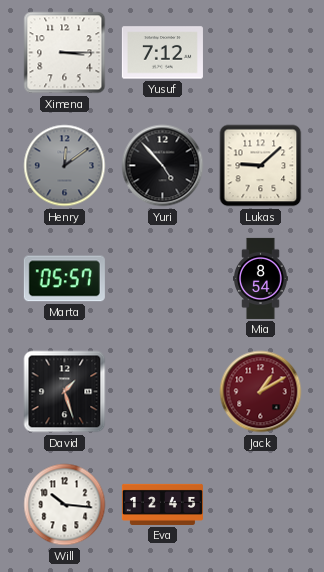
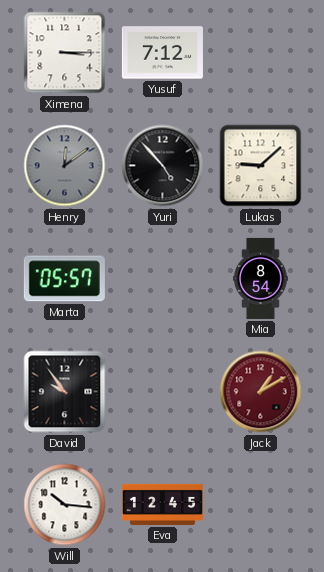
David: 1:27 -> 9:54 (65, 392)
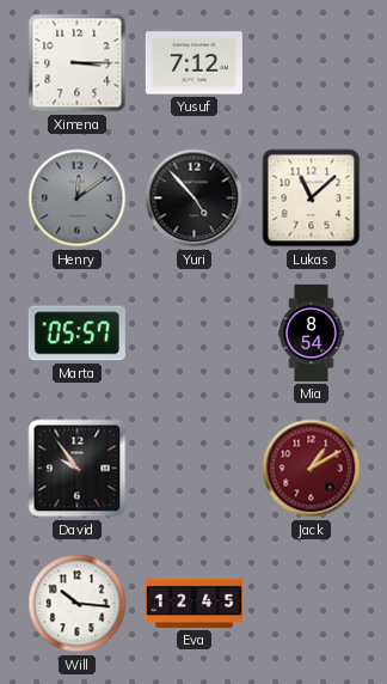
Lukas: 9:08 -> 11:08 (312, 199)
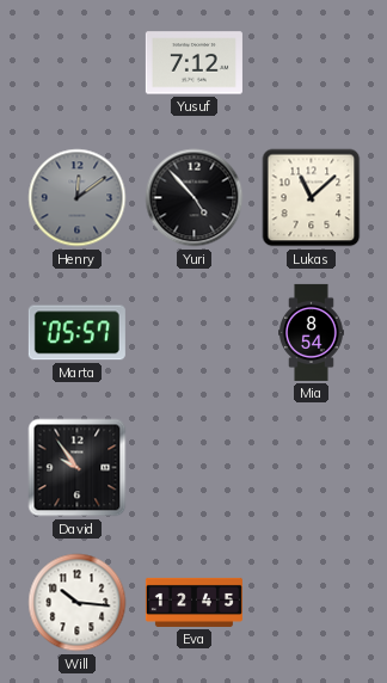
Ximena: 3:15 -> none (78, 63)
Jack: 1:10 -> none (312, 469)
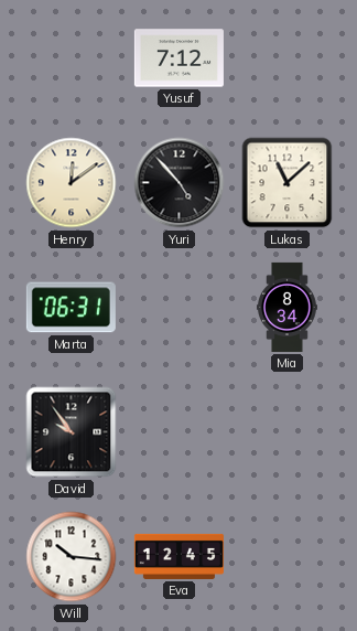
Henry dial: grey -> cream (72, 183)
Marta: 05:57 -> 06:31 (71, 308)
Mia: 8:54 -> 8:34 (288, 307)
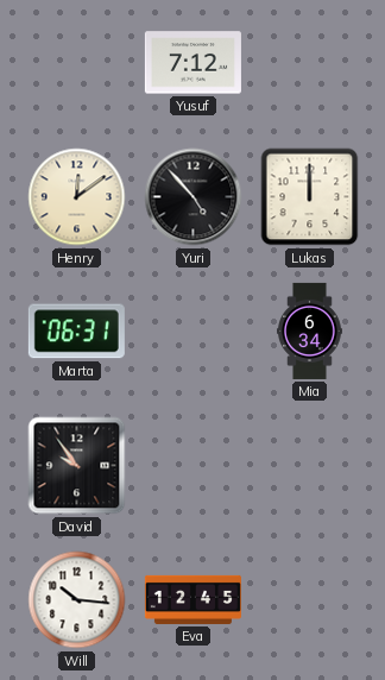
Lukas: 11:08 -> 12:00 (310, 197)
Mia: 8:34 -> 6:34 (310, 330)
